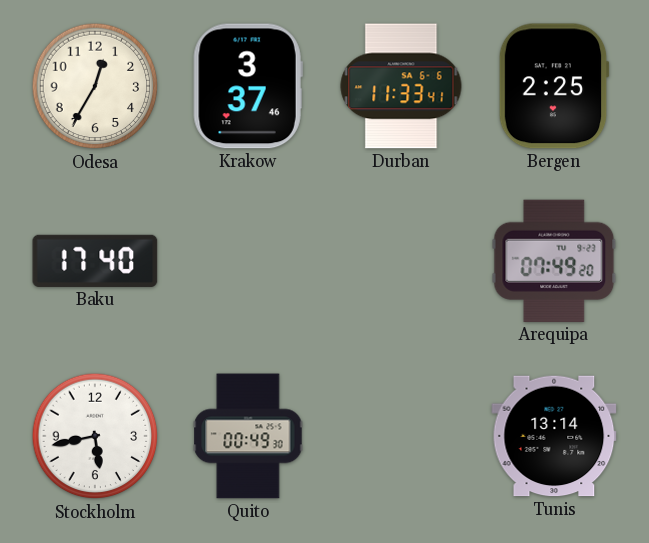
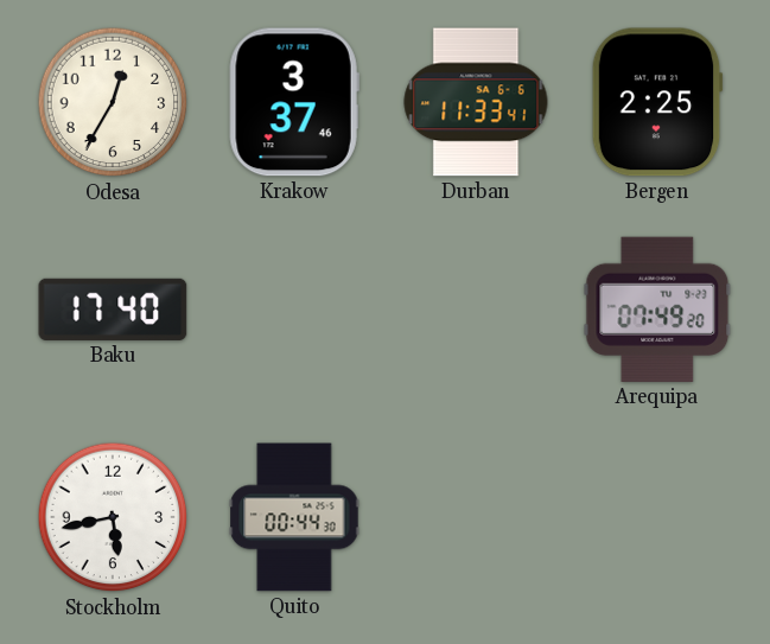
Quito: 00:49 -> 00:44 (294, 517)
Tunis: 13:14 -> none (554, 436)
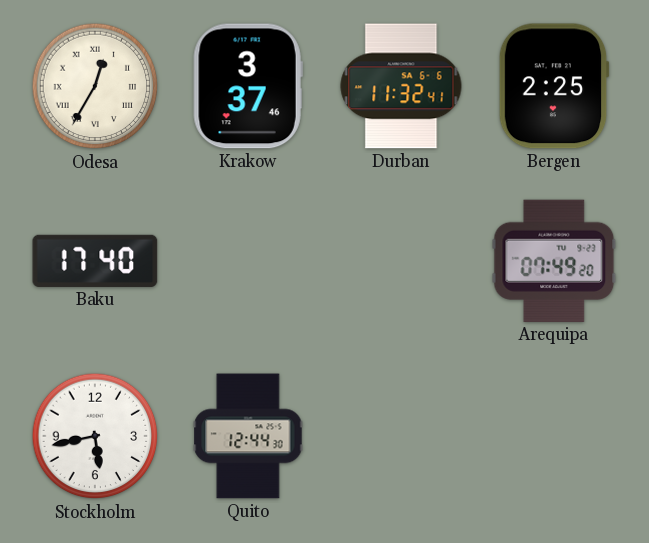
Odesa numerals: Arabic -> Roman (95, 86)
Durban: 11:33 -> 11:32 (401, 86)
Quito: 00:44 -> 12:44 (248, 436)
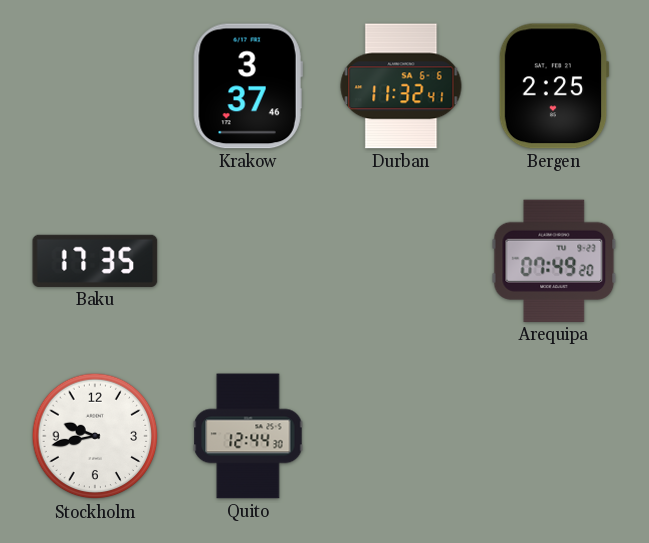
Odesa: 12:35 -> none (95, 86)
Baku: 17:40 -> 17:35 (95, 261)
Stockholm: 5:43 -> 9:43 (95, 436)
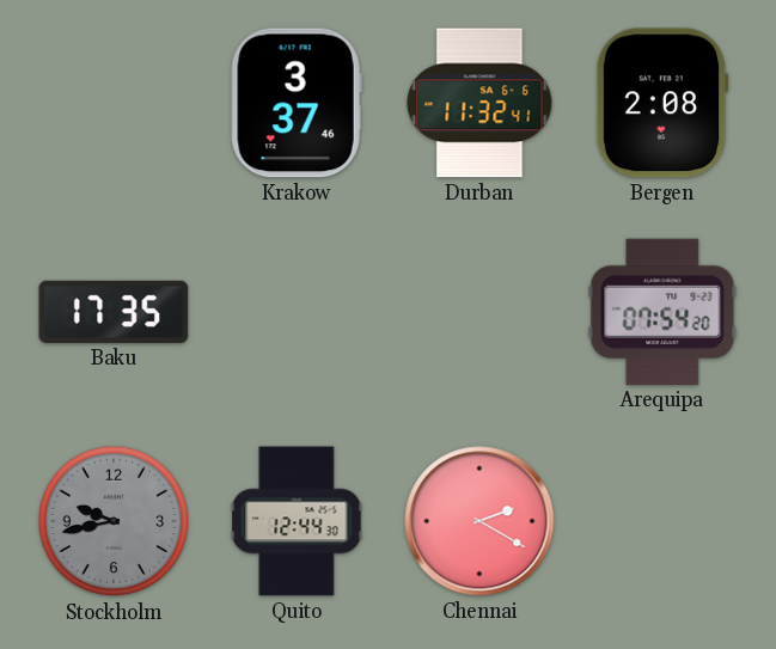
Bergen: 2:25 -> 2:08 (662, 103)
Arequipa: 07:49 -> 07:54 (662, 312)
Stockholm dial: white -> grey (114, 521)
Chennai: none -> 2:20 (479, 521)
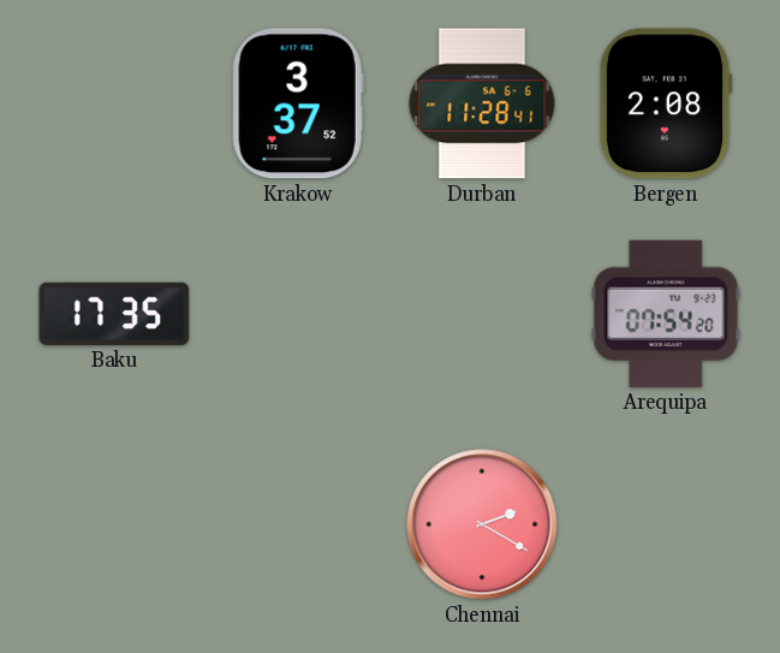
Krakow: 3:37:46 -> 3:37:52 (298, 103)
Durban: 11:32 -> 11:28 (482, 103)
Stockholm: 9:43 -> none (114, 521)
Quito: 12:44 -> none (297, 521)
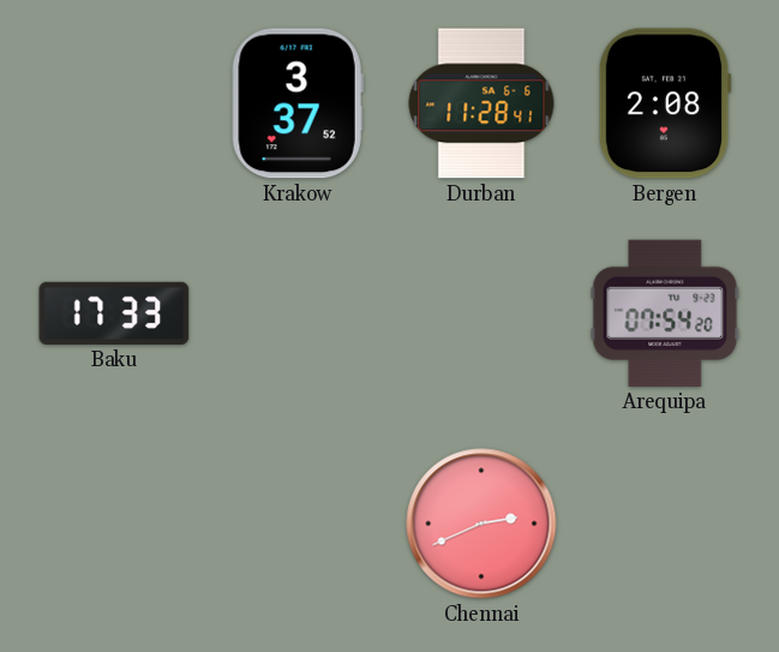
Baku: 17:35 -> 17:33 (114, 313)
Chennai: 2:20 -> 2:41 (481, 524)
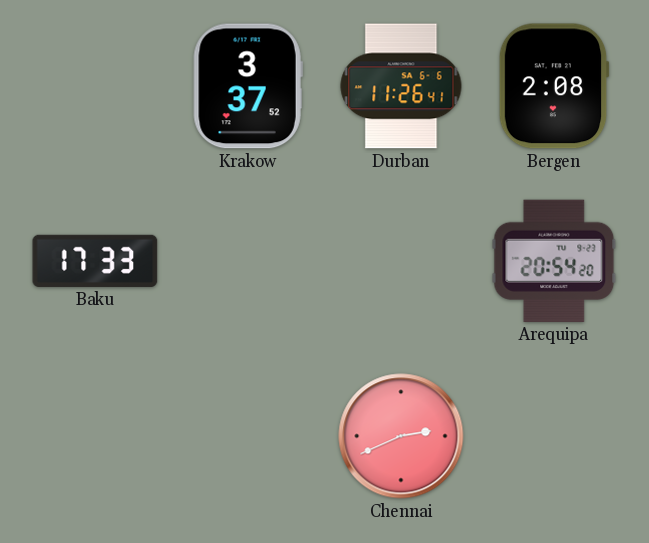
Durban: 11:28 -> 11:26 (401, 86)
Arequipa: 07:54 -> 20:54 (554, 261)
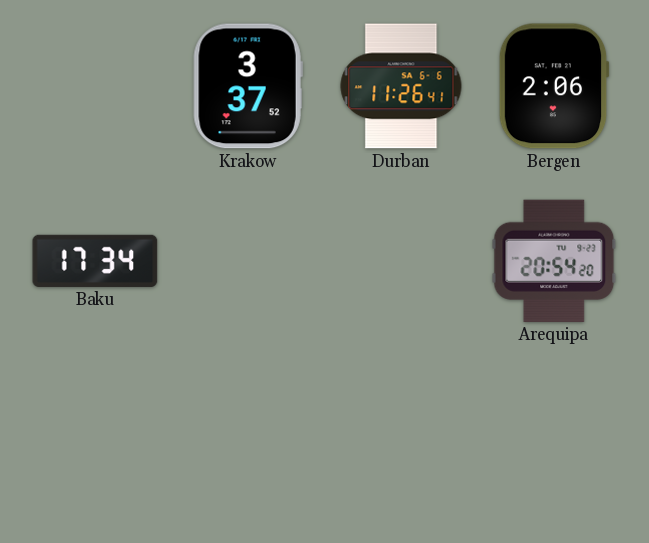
Bergen: 2:08 -> 2:06 (554, 86)
Baku: 17:33 -> 17:34 (95, 261)
Chennai: 2:41 -> none (401, 436)
